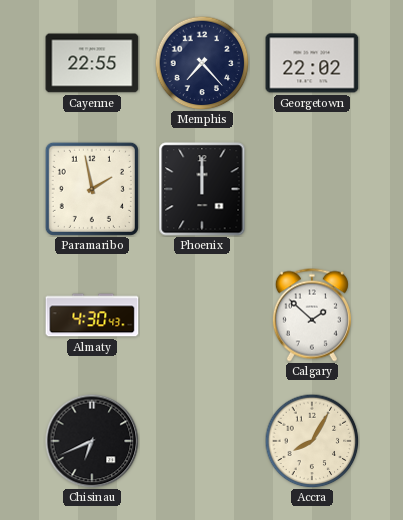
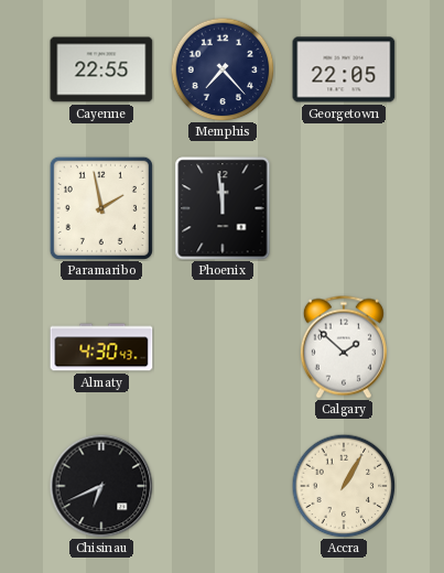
Georgetown: 22:02 -> 22:05 (344, 69)
Phoenix: 12:00 -> 11:59 (223, 208)
Accra: 8:05 -> 1:05 (344, 486)
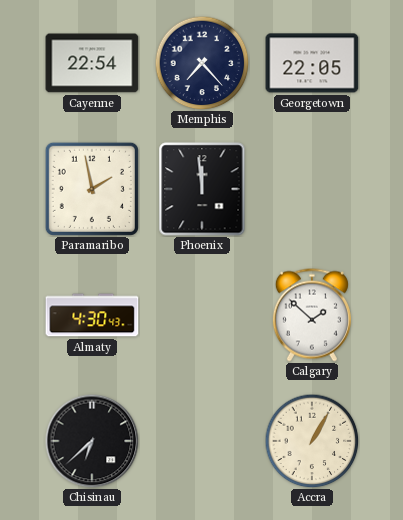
Cayenne: 22:55 -> 22:54 (92, 63)
Chisinau: 6:41 -> 6:38 (92, 441)
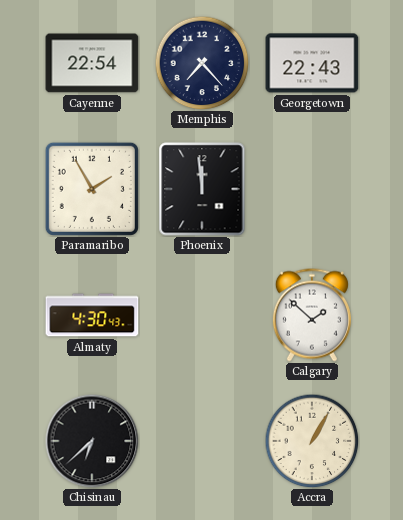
Georgetown: 22:05 -> 22:43 (312, 63)
Paramaribo: 1:58 -> 1:55 (92, 189)
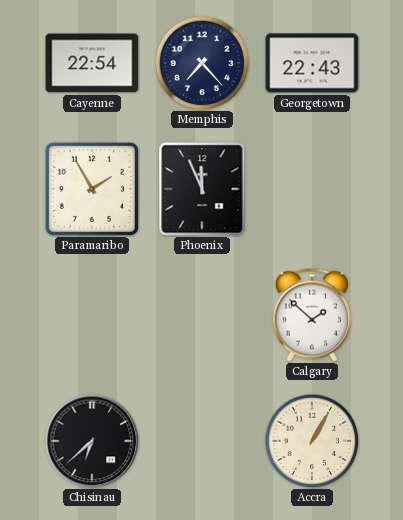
Phoenix: 11:59 -> 11:56 (202, 189)
Almaty: 4:30 -> none (92, 315)
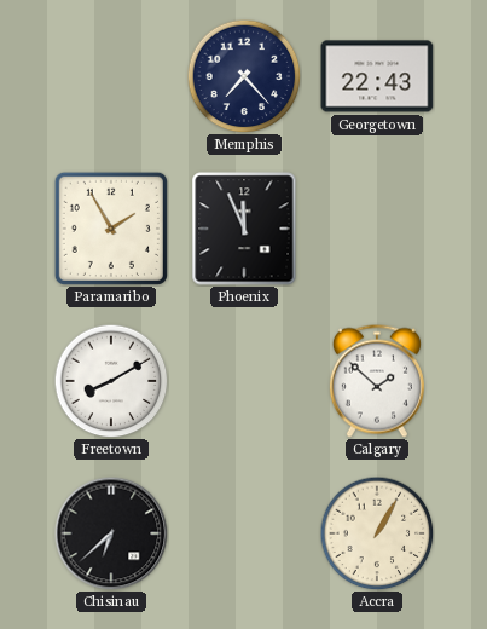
Cayenne: 22:54 -> none (92, 63)
Freetown: none -> 8:10 (111, 381)
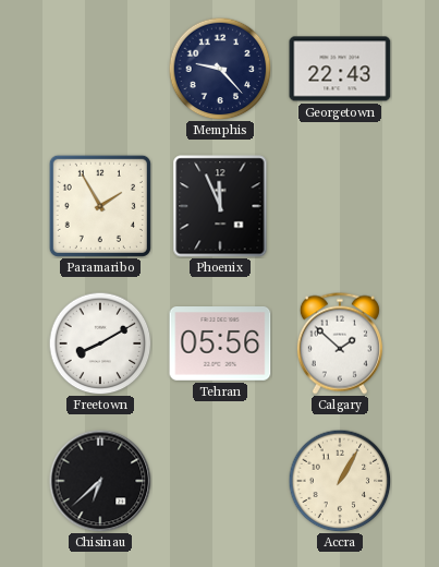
Memphis: 7:23 -> 9:23 (220, 69)
Tehran: none -> 05:56 (220, 345)
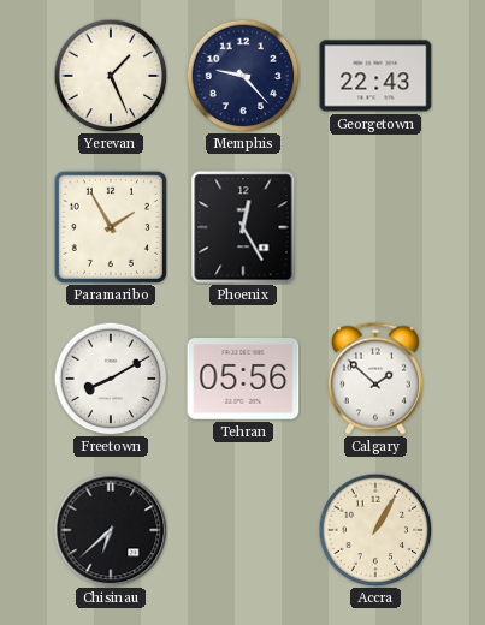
Yerevan: none -> 1:26 (111, 76)
Phoenix: 11:56 -> 12:25 (243, 227)
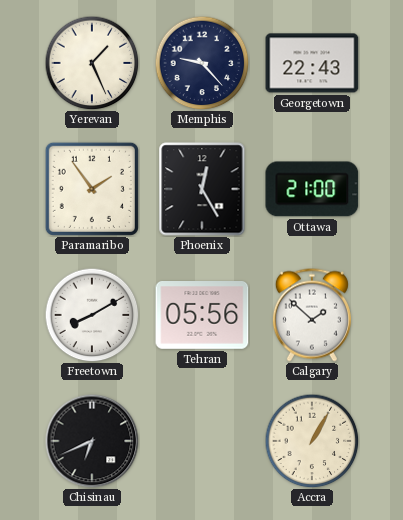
Paramaribo: 1:55 -> 1:54 (92, 189)
Ottawa: none -> 21:00 (312, 189)
Chisinau: 6:38 -> 6:41 (92, 441)
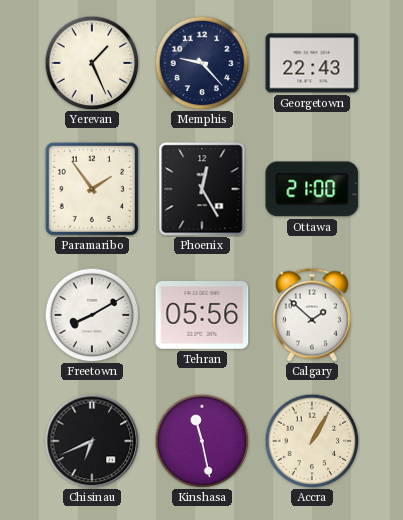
Kinshasa: none -> 11:28 (202, 441)
